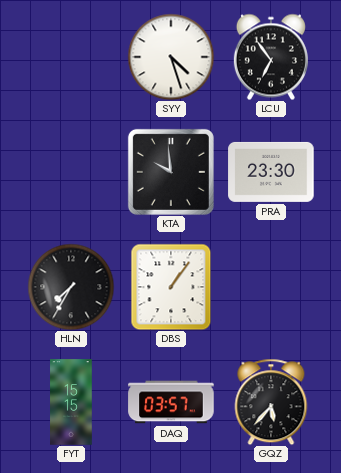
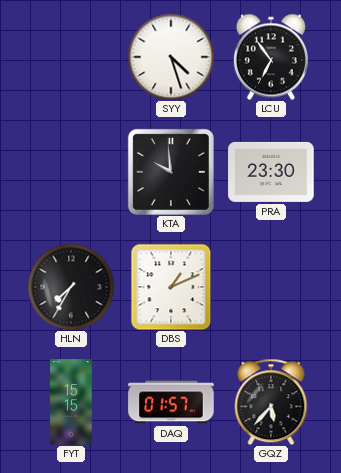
DBS: 1:06 -> 1:11 (171, 287)
DAQ: 03:57 -> 01:57 (171, 402)
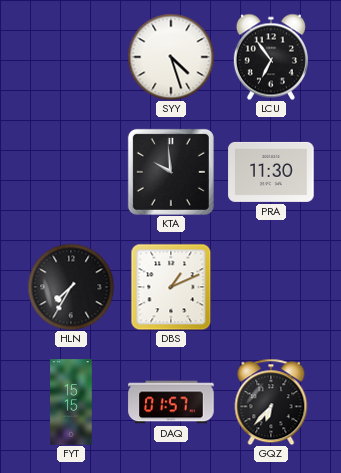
PRA: 23:30 -> 11:30 (271, 172)
GQZ: 5:37 -> 6:37 (271, 402)
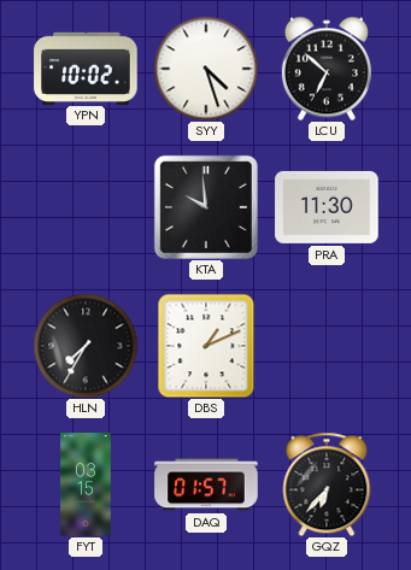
YPN: none -> 10:02 (86, 67)
LCU: 6:54 -> 6:52 (327, 69)
FYT: 15:15 -> 03:15 (86, 484)
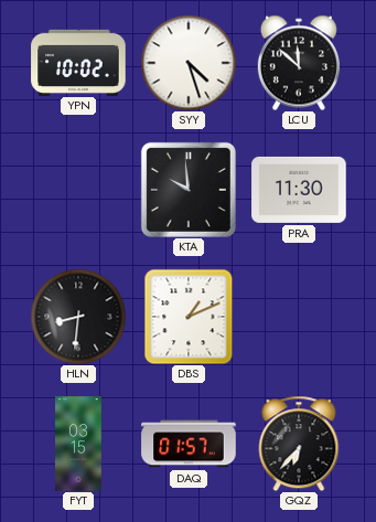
LCU: 6:52 -> 11:52 (299, 63)
HLN: 7:35 -> 8:31 (78, 317)
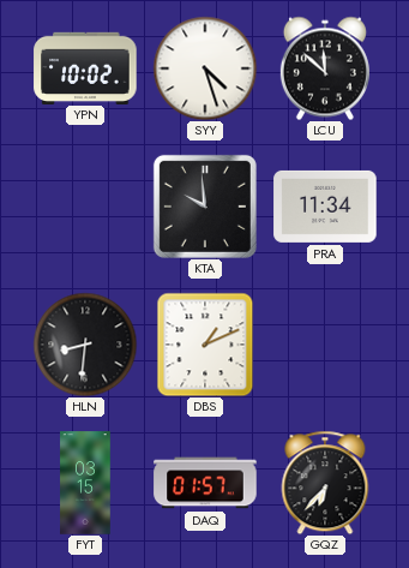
PRA: 11:30 -> 11:34 (325, 207)
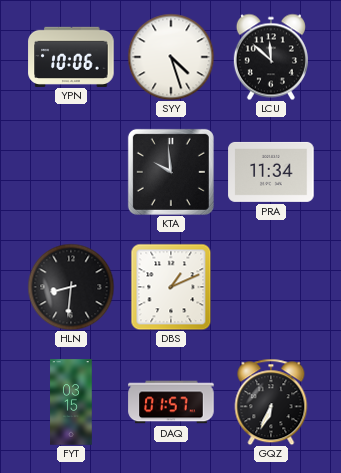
YPN: 10:02 -> 10:06 (71, 56)
GQZ: 6:37 -> 6:34 (271, 402)
